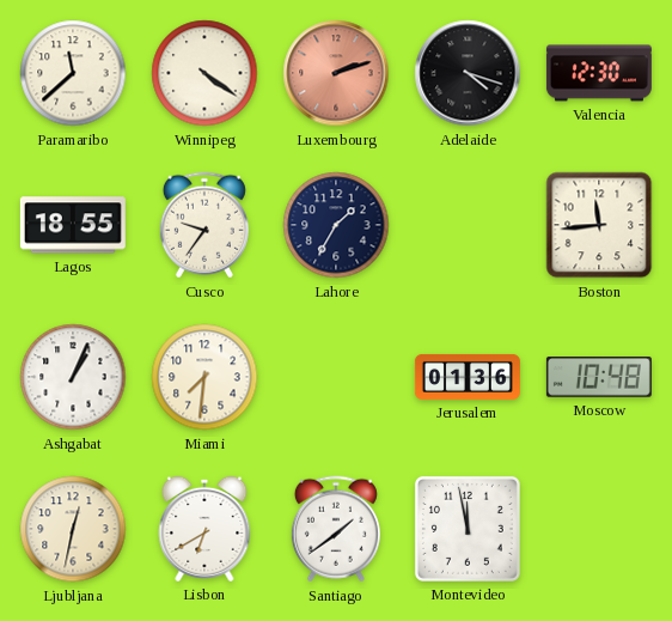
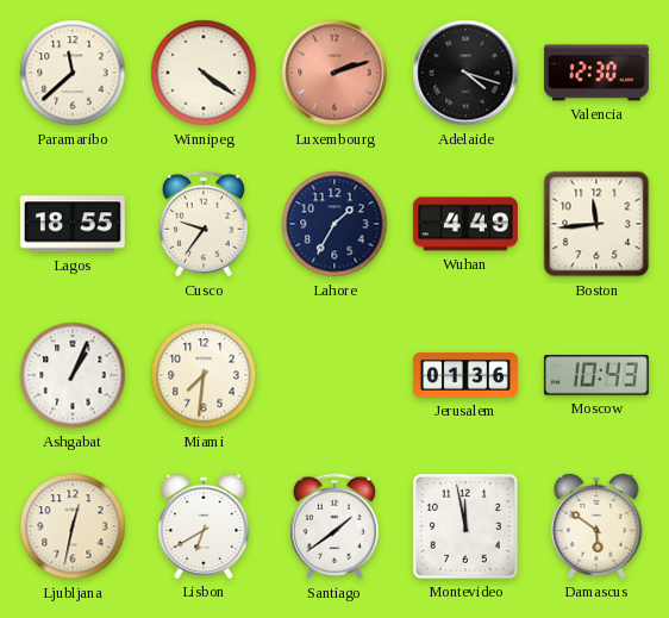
Wuhan: none -> 4:49 (465, 224)
Moscow: 10:48 -> 10:43 (596, 375)
Damascus: none -> 5:51 (596, 526)
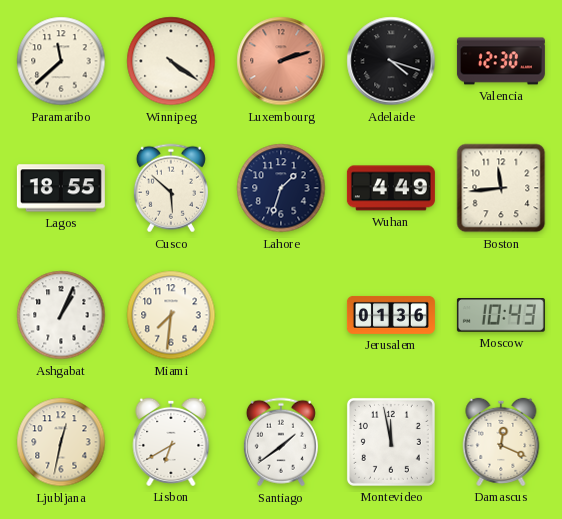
Cusco: 9:36 -> 5:52 (171, 188)
Lahore: 1:35 -> 1:33 (281, 188)
Damascus: 5:51 -> 12:19 (501, 442)
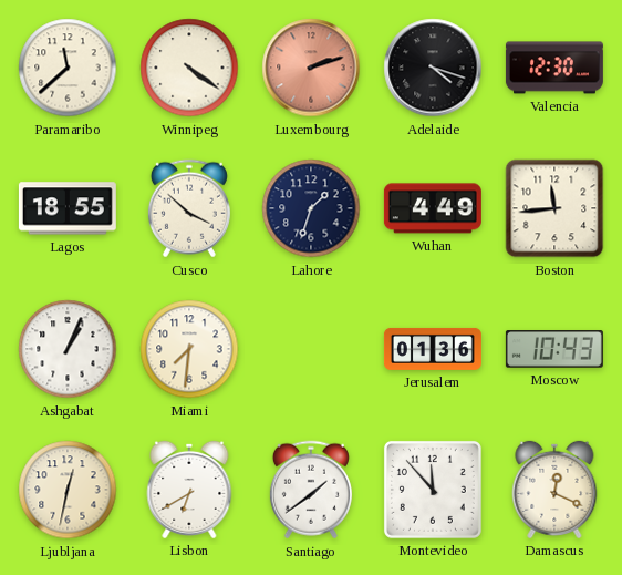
Cusco: 5:52 -> 3:52 (189, 208)
Montevideo: 11:58 -> 11:53 (433, 490)
